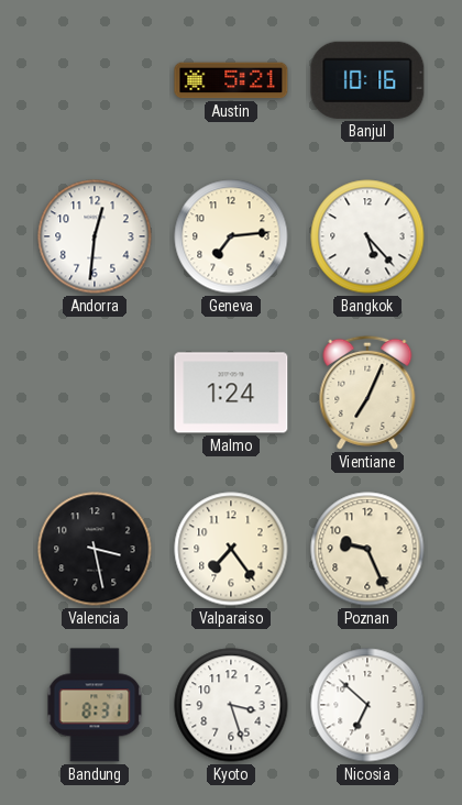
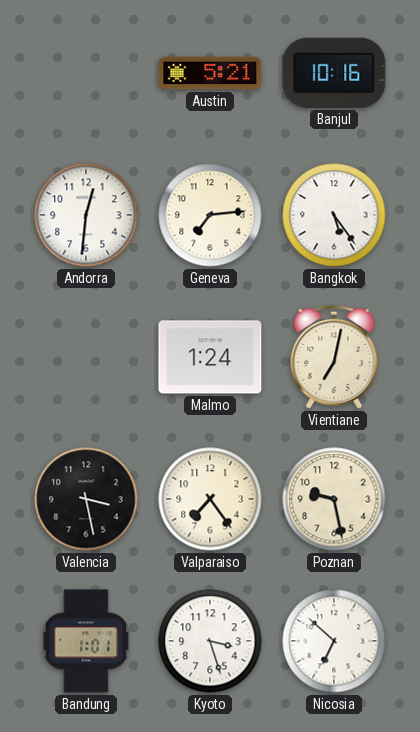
Bangkok: 5:23 -> 5:24 (334, 215)
Vientiane: 7:04 -> 7:02 (334, 357)
Poznan: 9:26 -> 9:28 (334, 499)
Bandung: 8:31 -> 1:01 (86, 641)
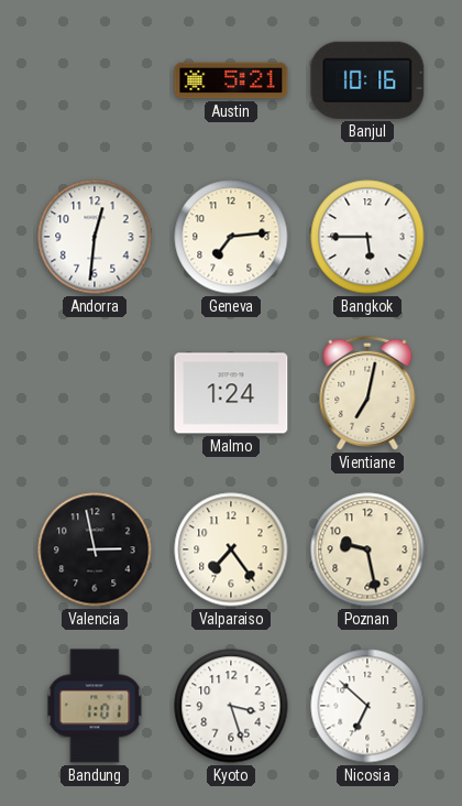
Bangkok: 5:24 -> 5:45 (367, 237)
Valencia: 3:28 -> 2:58 (95, 549)
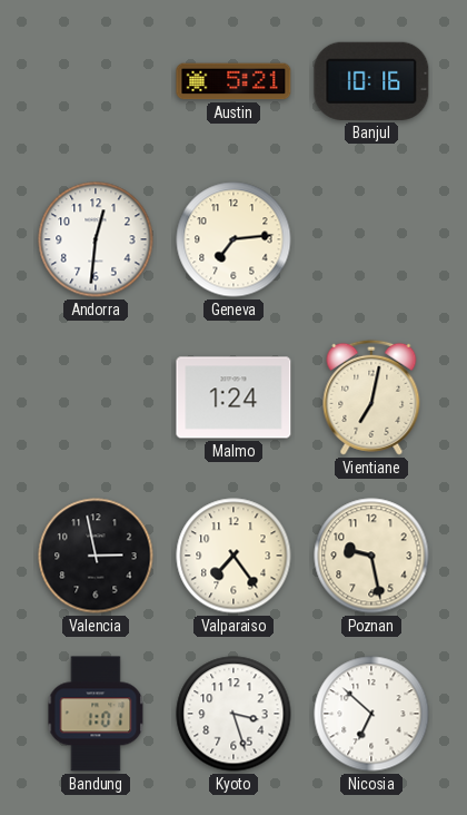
Bangkok: 5:45 -> none (367, 237)
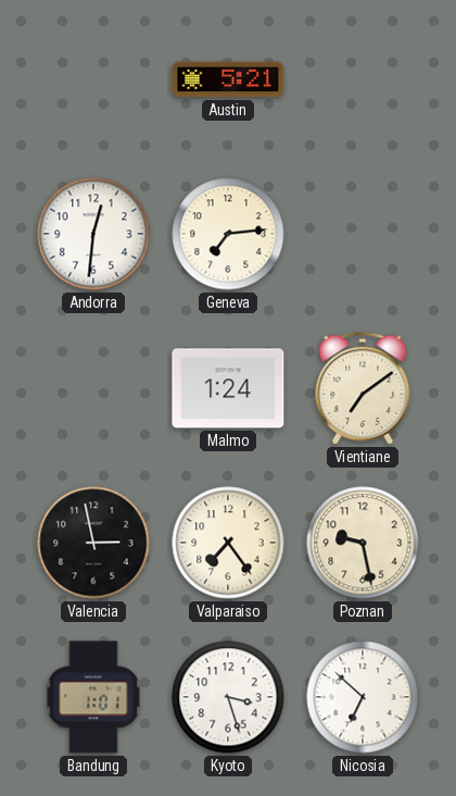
Banjul: 10:16 -> none (371, 81)
Vientiane: 7:02 -> 7:09 (363, 388)
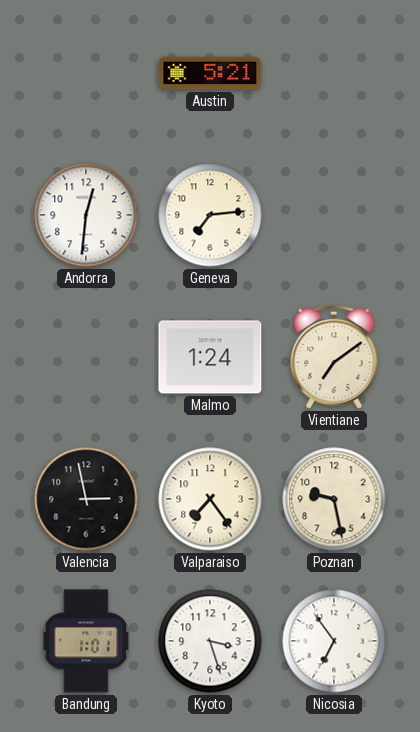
Nicosia: 6:52 -> 6:54 (334, 641)
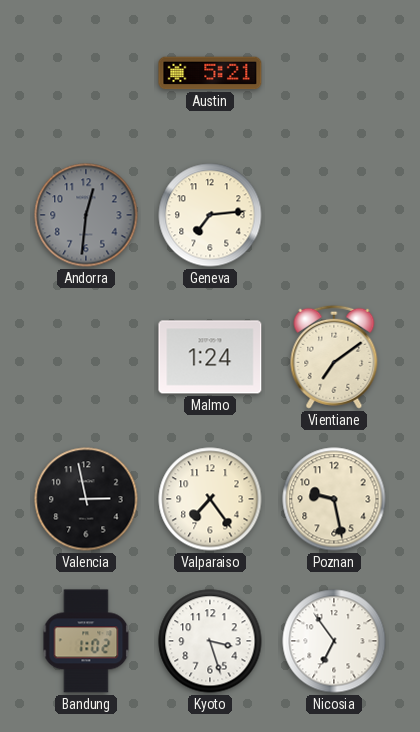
Andorra dial: white -> grey (86, 215)
Bandung: 1:01 -> 1:02 (86, 641)
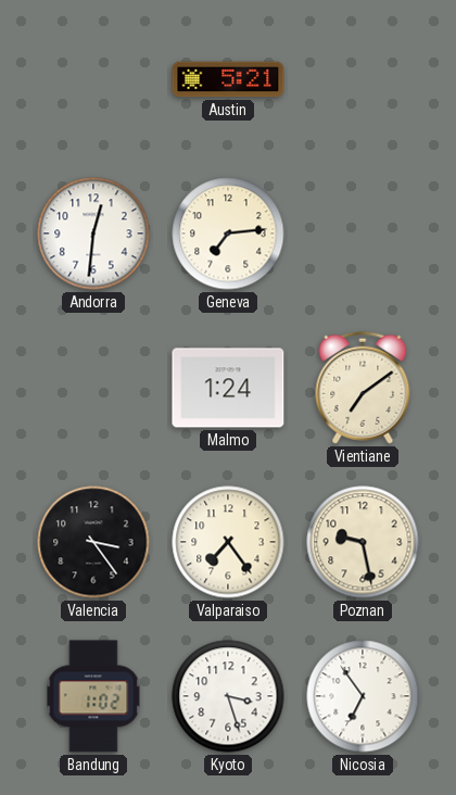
Andorra dial: grey -> white (93, 234)
Valencia: 2:58 -> 3:24 (93, 542)
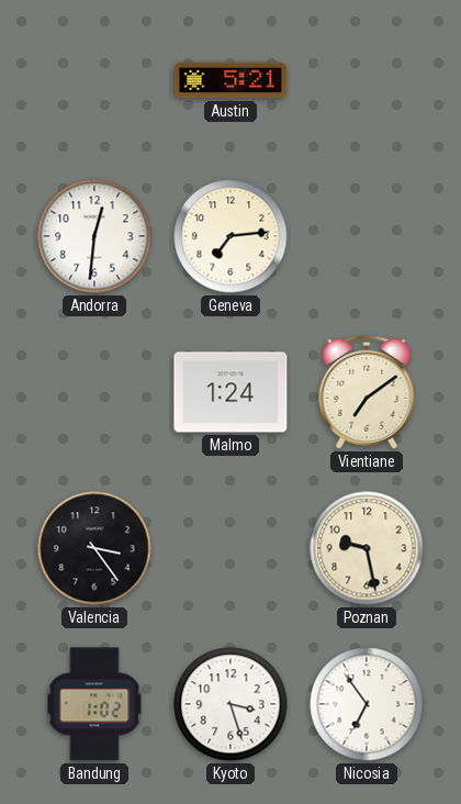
Valparaiso: 7:24 -> none (228, 542)
